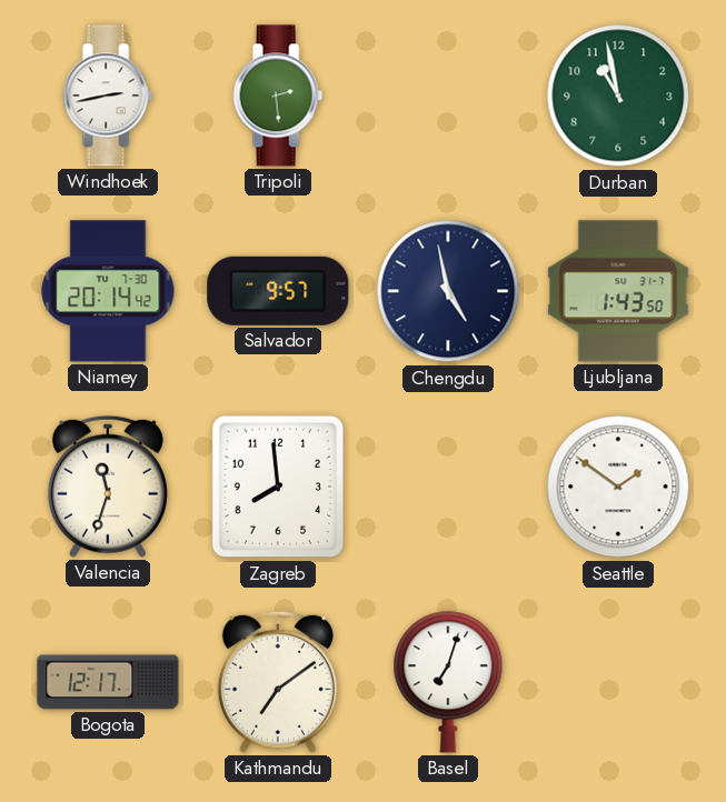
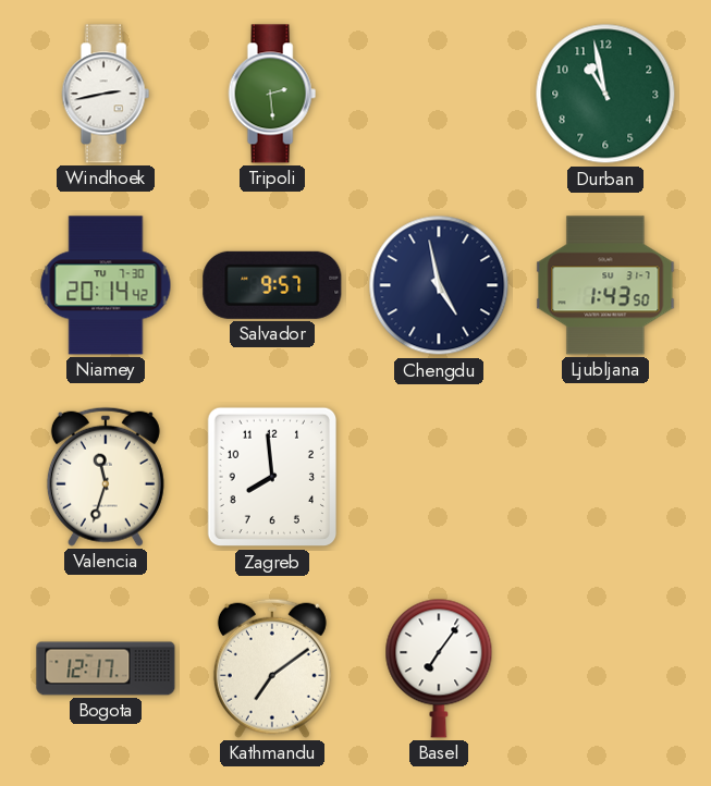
Seattle: 1:51 -> none (618, 487)
Basel: 7:03 -> 7:06 (439, 668)
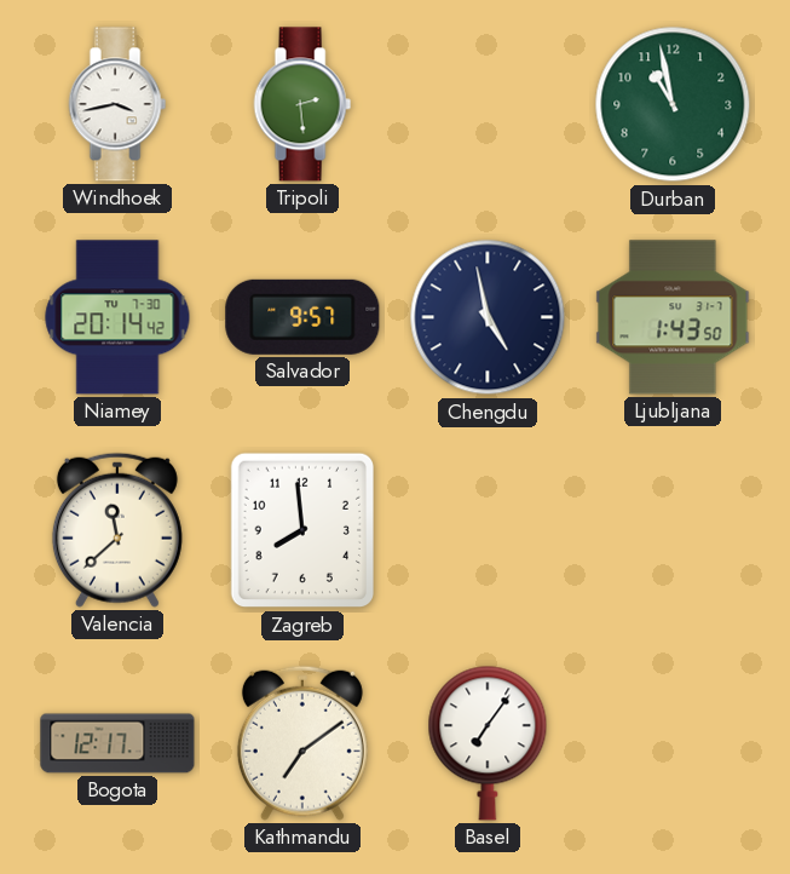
Windhoek: 2:43 -> 3:43 (117, 104)
Valencia: 11:33 -> 11:38 (117, 530)
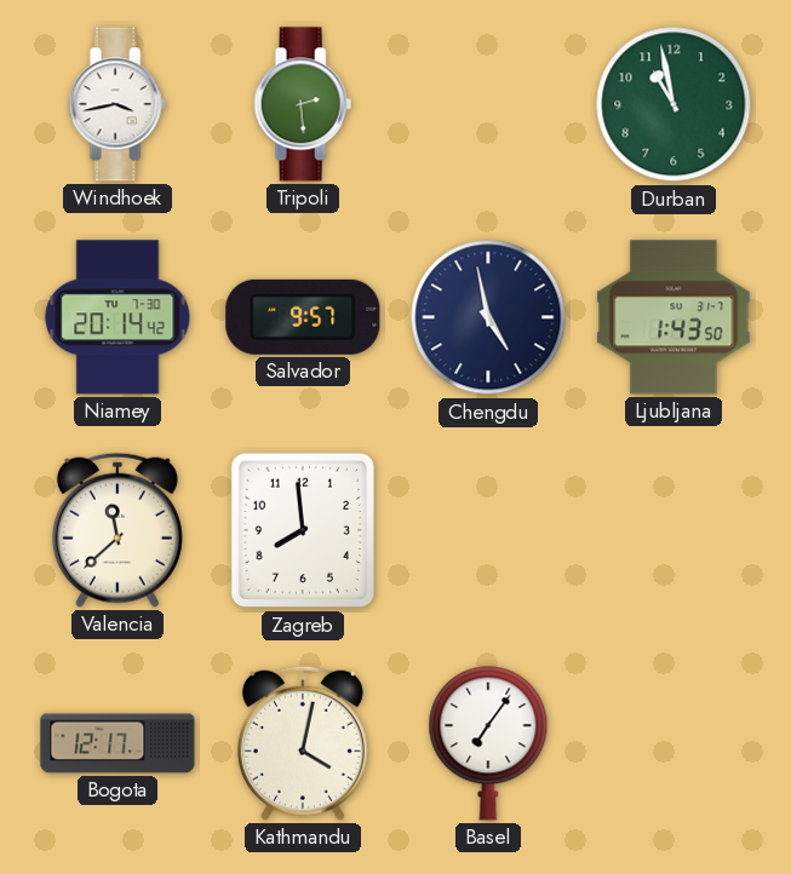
Kathmandu: 7:09 -> 4:02 (303, 743)
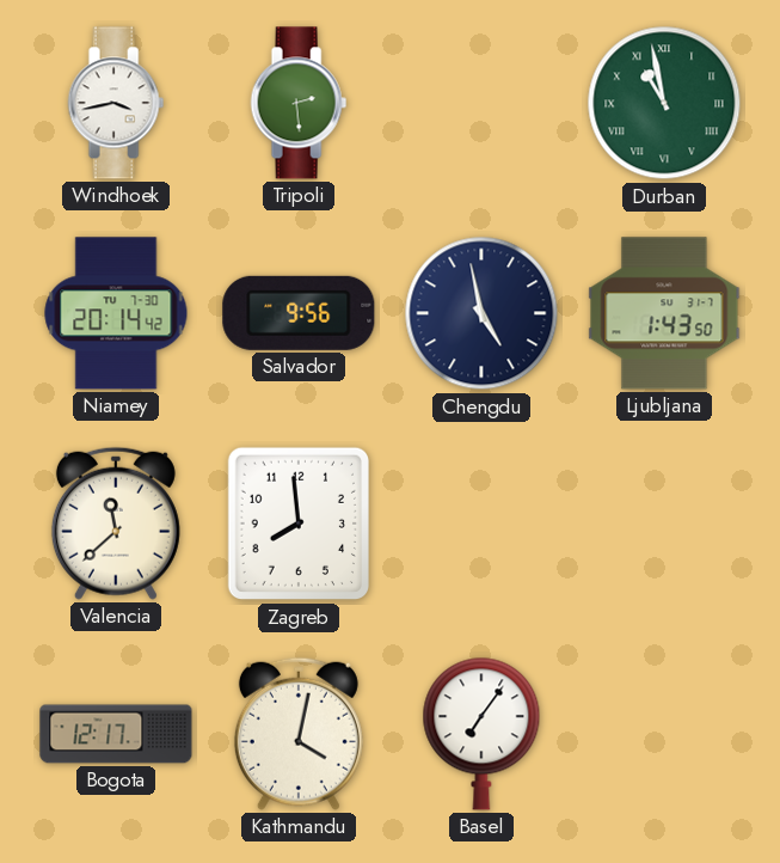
Durban numerals: Arabic -> Roman (664, 103)
Salvador: 9:57 -> 9:56 (299, 313)
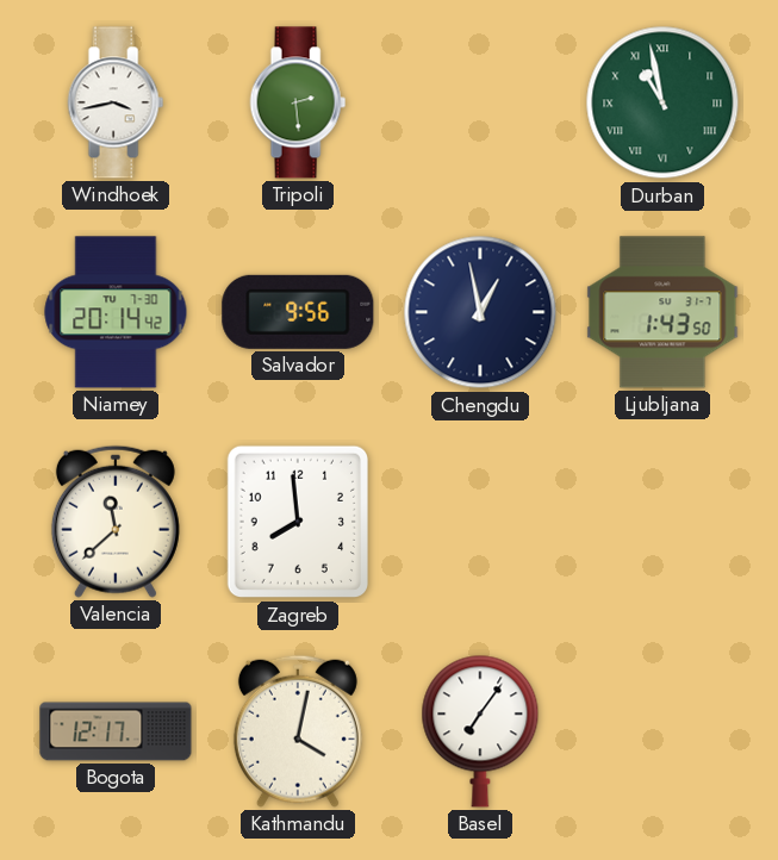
Chengdu: 4:58 -> 12:58 (480, 312)
